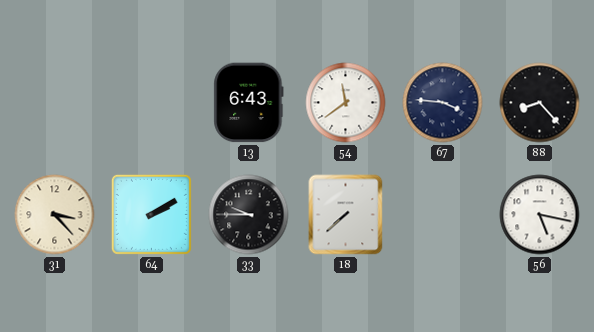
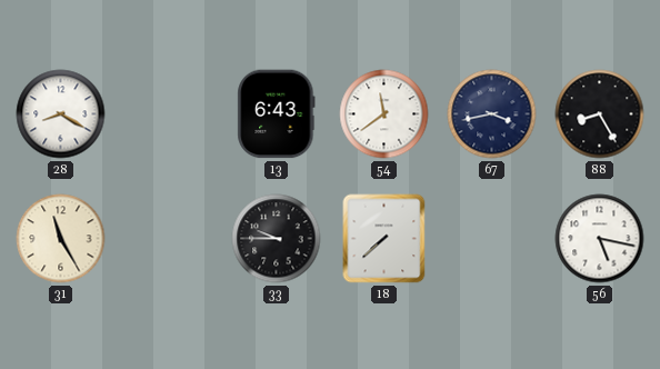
28: none -> 8:20 (61, 114)
67: 3:46 -> 3:43 (492, 114)
88: 8:23 -> 8:25 (600, 114)
31: 3:23 -> 11:25 (61, 239)
64: 2:10 -> none (151, 214)
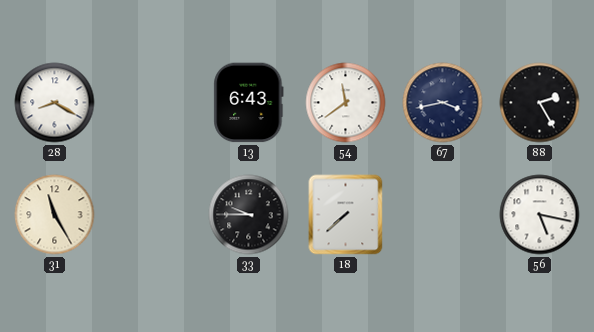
88: 8:25 -> 2:25 (540, 103)
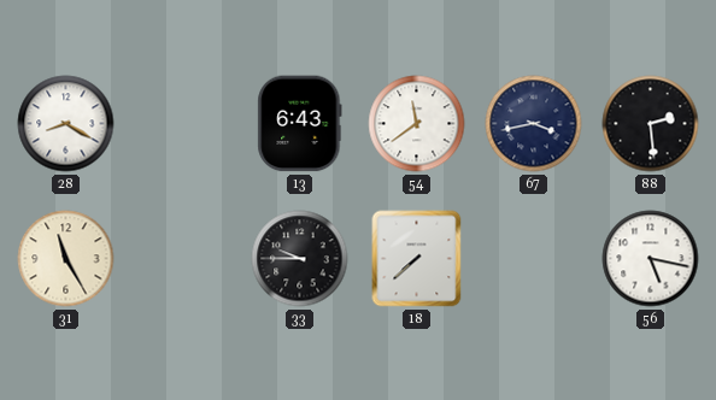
88: 2:25 -> 2:29 (651, 124)
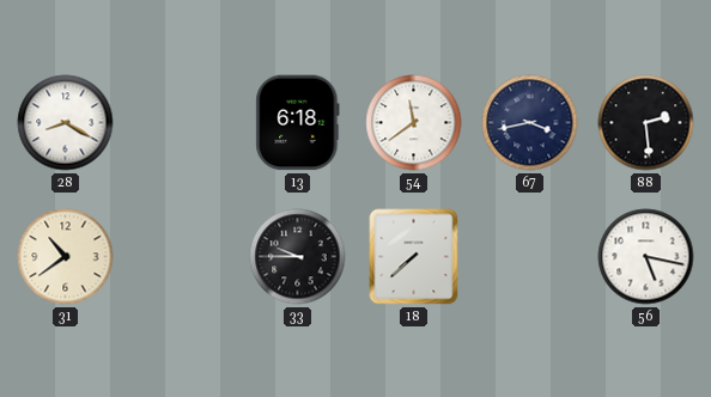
13: 6:43 -> 6:18 (298, 123)
31: 11:25 -> 10:39 (66, 257)
